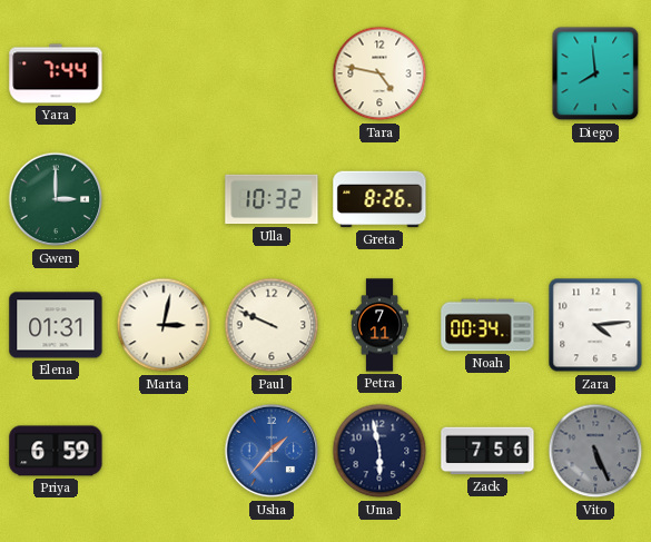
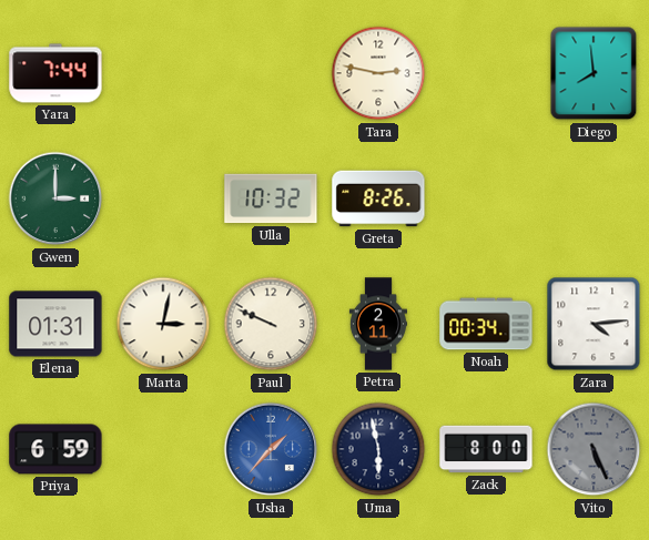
Tara: 4:47 -> 2:47 (378, 73)
Petra: 7:11 -> 2:11 (378, 324)
Zack: 7:56 -> 8:00 (486, 449)
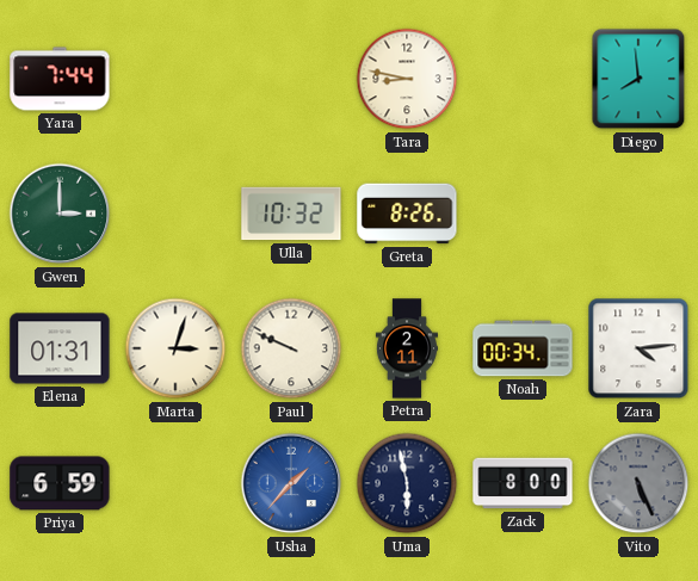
Tara: 2:47 -> 8:47 (407, 79)
Marta: 3:02 -> 3:03 (175, 348)
